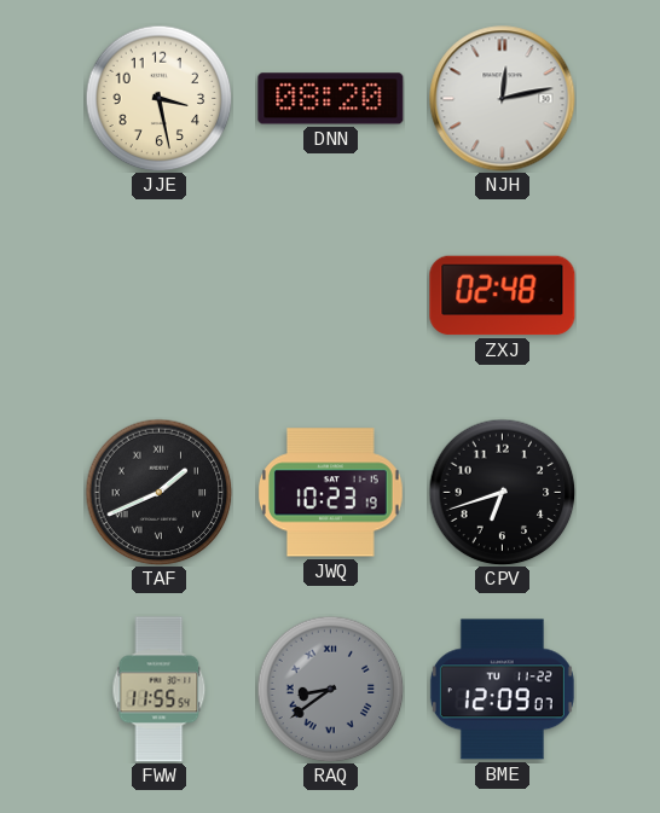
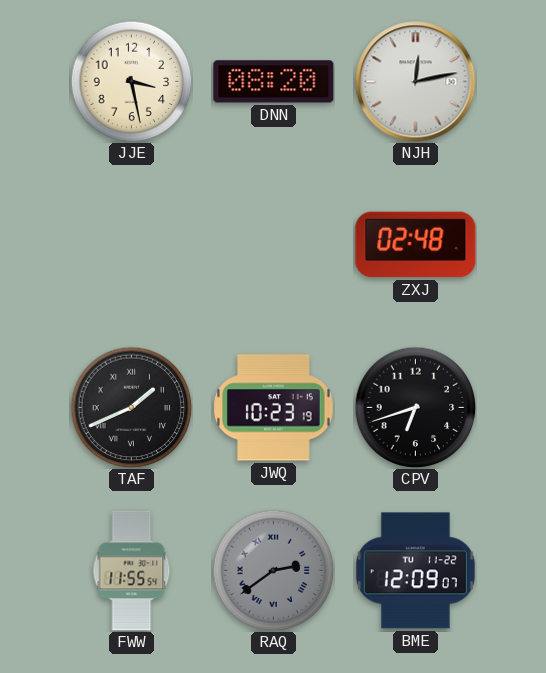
RAQ: 8:39 -> 2:39 (273, 570)
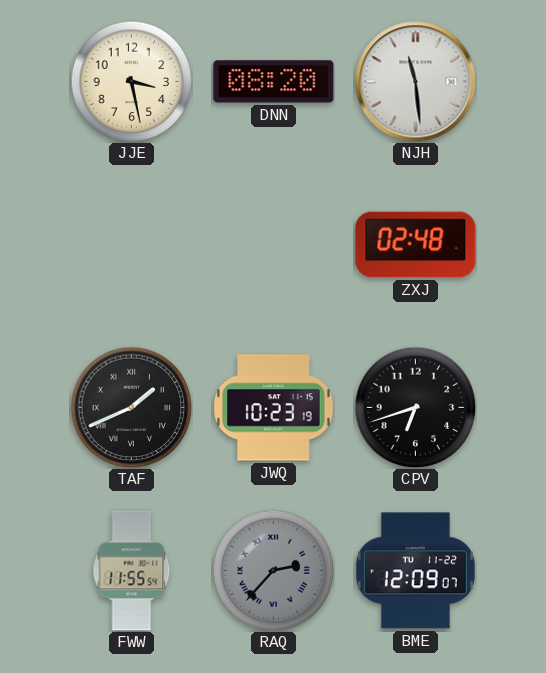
NJH: 12:13 -> 11:29 (416, 82)
RAQ: 2:39 -> 2:37 (273, 570)
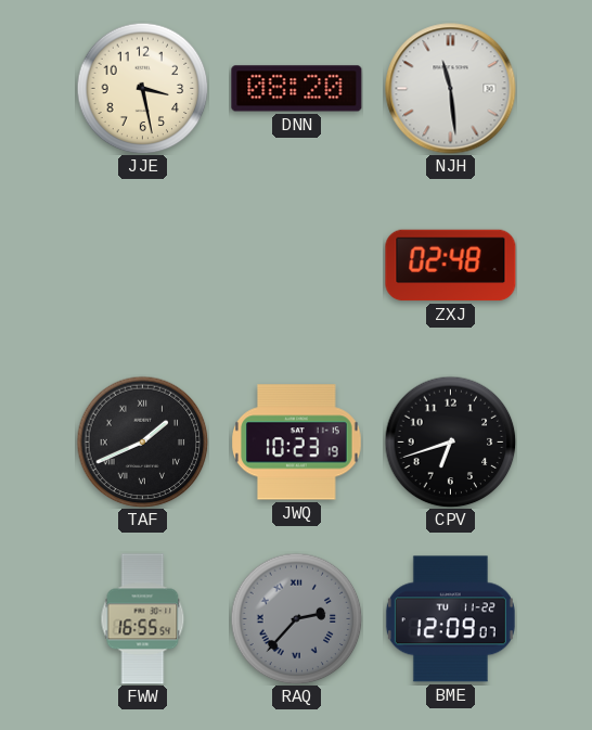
FWW: 11:55 -> 16:55 (143, 619)
